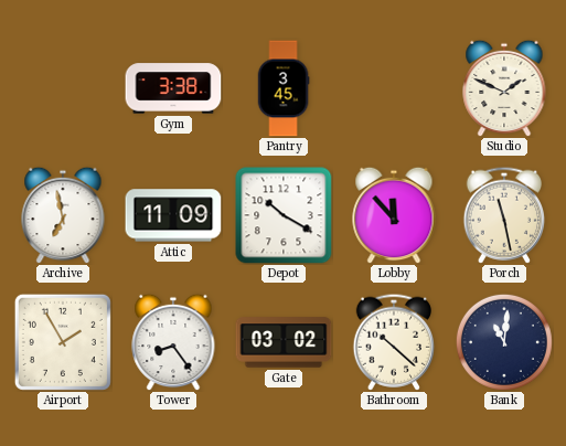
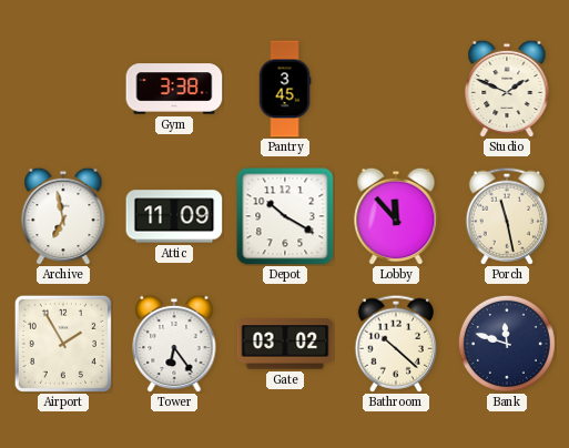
Tower: 8:24 -> 6:24 (174, 344)
Bank: 11:01 -> 11:48 (507, 344)
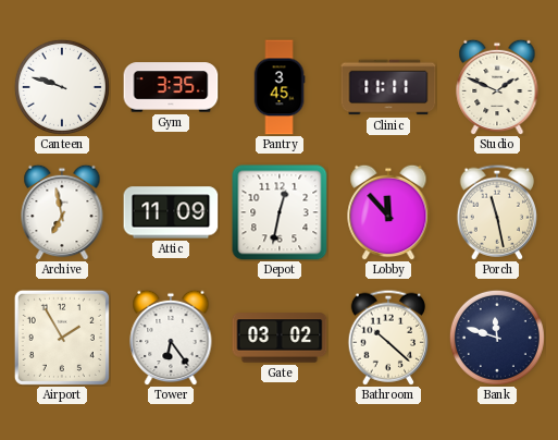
Canteen: none -> 9:48 (62, 87)
Gym: 3:38 -> 3:35 (171, 87)
Clinic: none -> 11:11 (388, 87)
Depot: 10:20 -> 12:32 (280, 212)
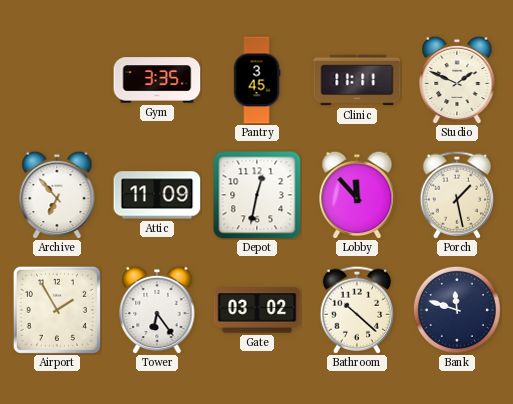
Canteen: 9:48 -> none (62, 87)
Archive: 6:58 -> 6:53 (57, 195)
Porch: 11:28 -> 1:28 (456, 195)
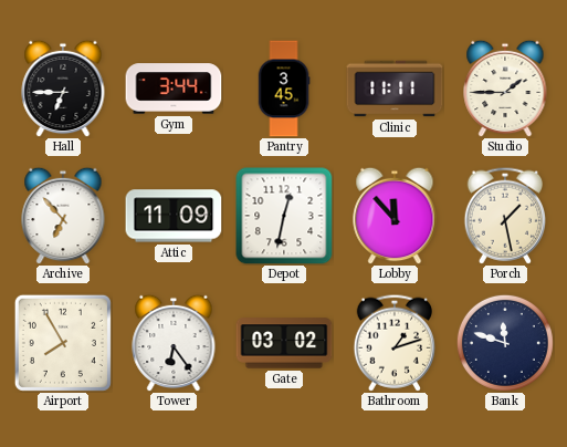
Hall: none -> 6:45 (63, 89)
Gym: 3:35 -> 3:44 (174, 89)
Studio: 1:49 -> 1:45 (505, 89)
Airport: 1:55 -> 7:55 (63, 343)
Bathroom: 10:22 -> 1:12 (393, 343)
